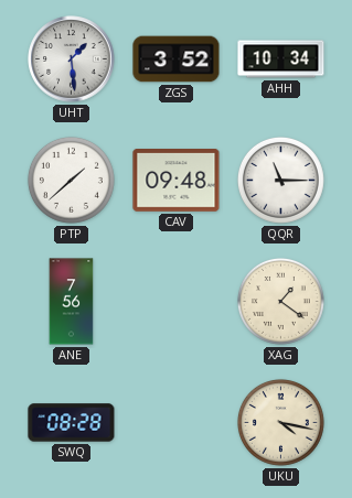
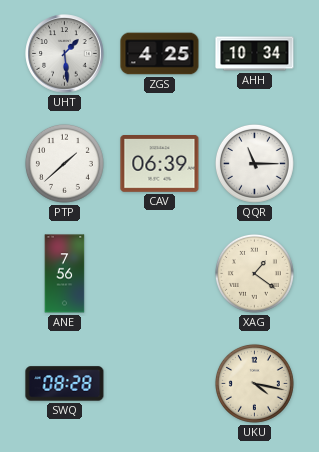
ZGS: 3:52 -> 4:25 (160, 54)
CAV: 09:48 -> 06:39 (160, 164)
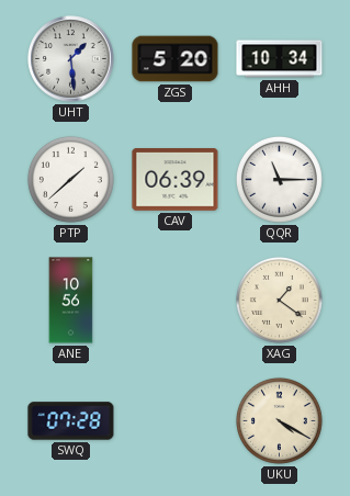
ZGS: 4:25 -> 5:20 (176, 59)
ANE: 7:56 -> 10:56 (71, 301)
SWQ: 08:28 -> 07:28 (71, 421)
UKU: 4:17 -> 4:20 (279, 420)
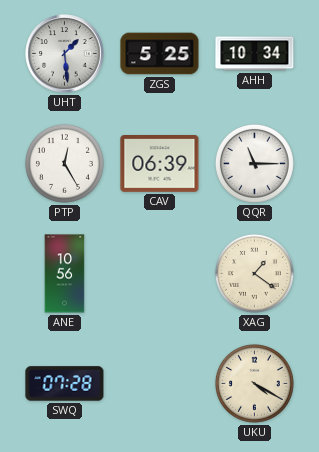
ZGS: 5:20 -> 5:25 (160, 54)
PTP: 1:38 -> 12:25 (64, 163)
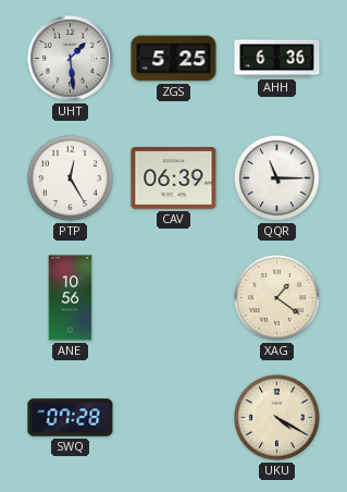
AHH: 10:34 -> 6:36 (277, 59)
